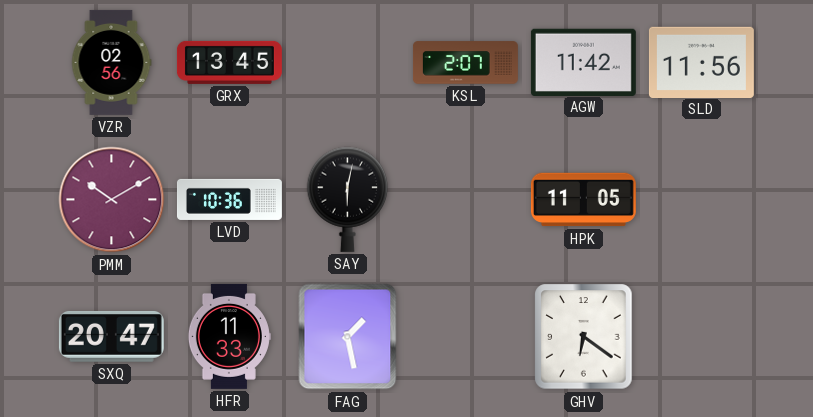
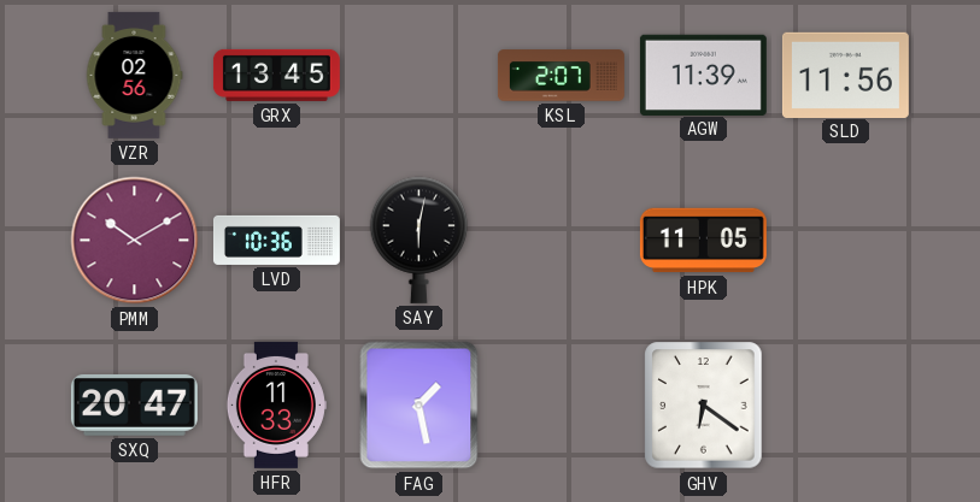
AGW: 11:42 -> 11:39 (703, 75)
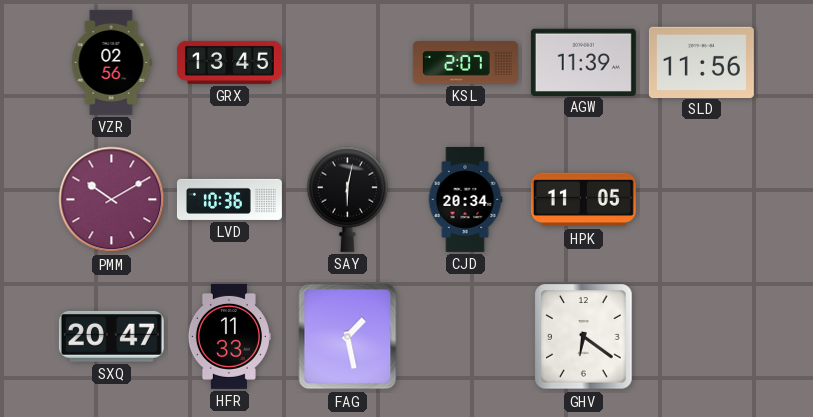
CJD: none -> 20:34 (465, 199)
